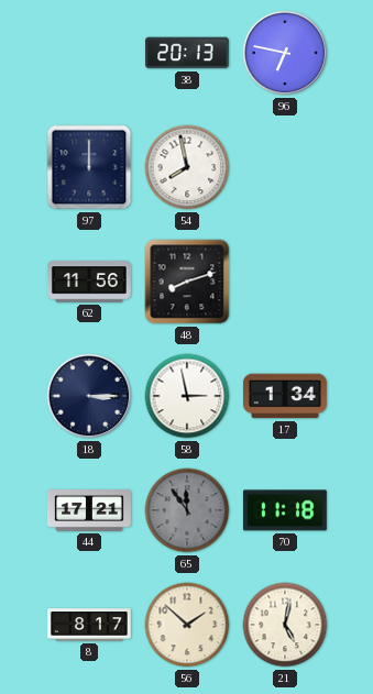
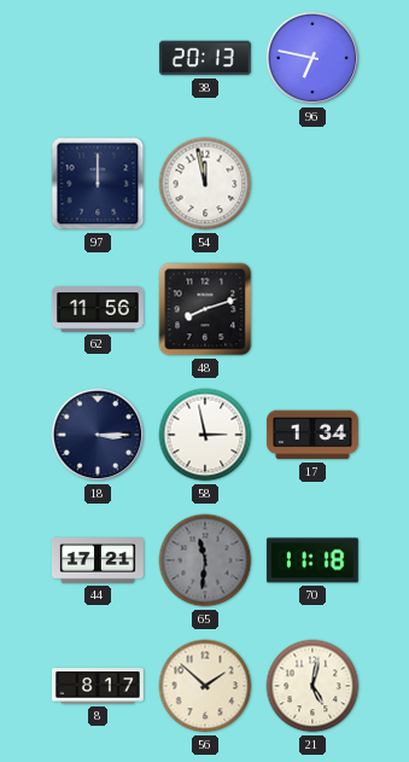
54: 7:58 -> 11:58 (205, 184)
65: 11:54 -> 11:31 (205, 560)
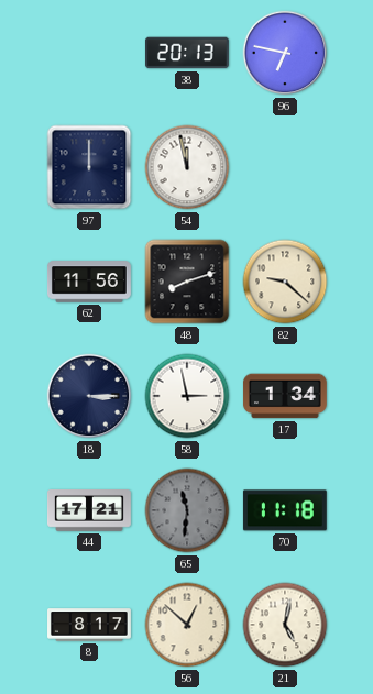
82: none -> 9:22 (285, 282)
56: 1:52 -> 12:52 (187, 625)
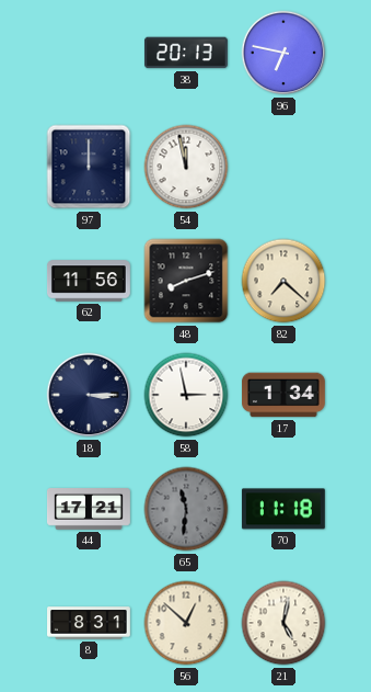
82: 9:22 -> 7:22 (283, 281)
8: 8:17 -> 8:31 (90, 623)
